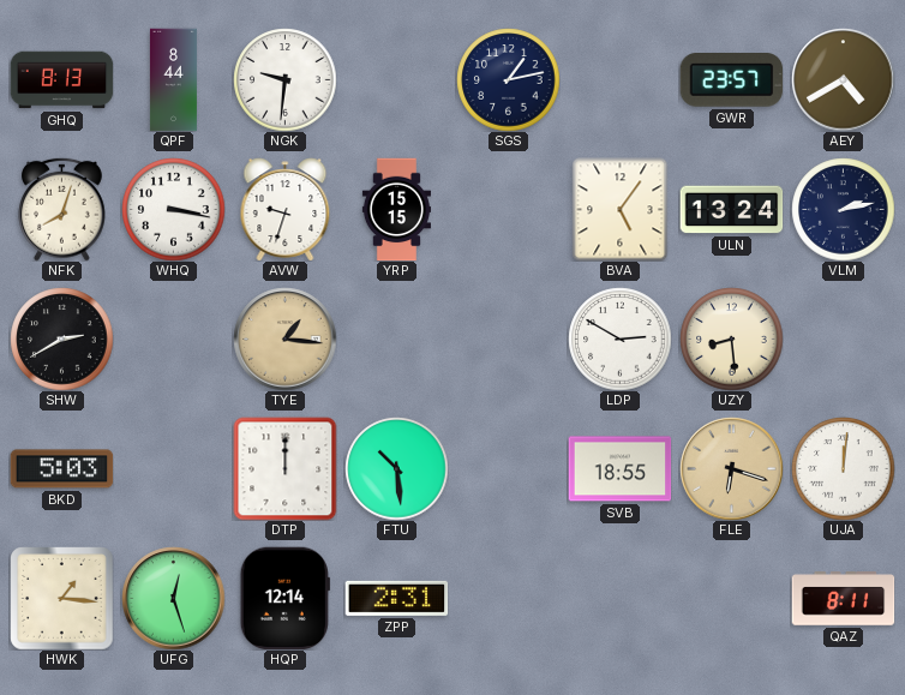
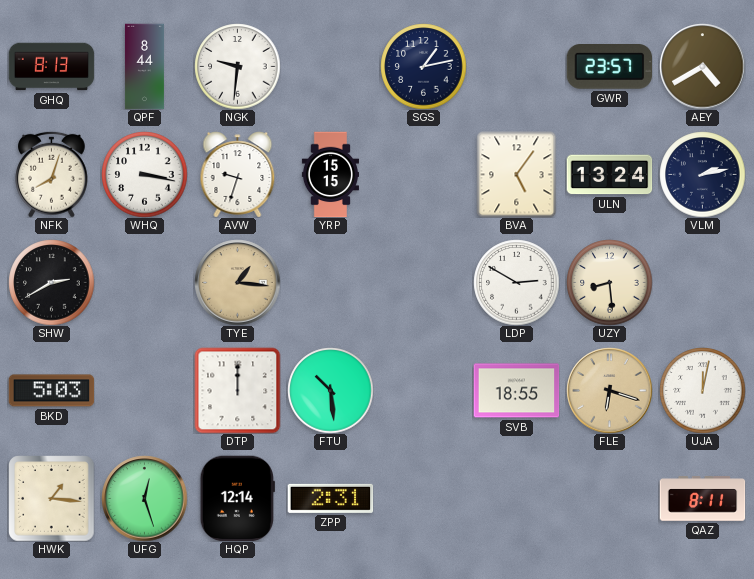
UJA: 12:01 -> 12:02 (702, 390)
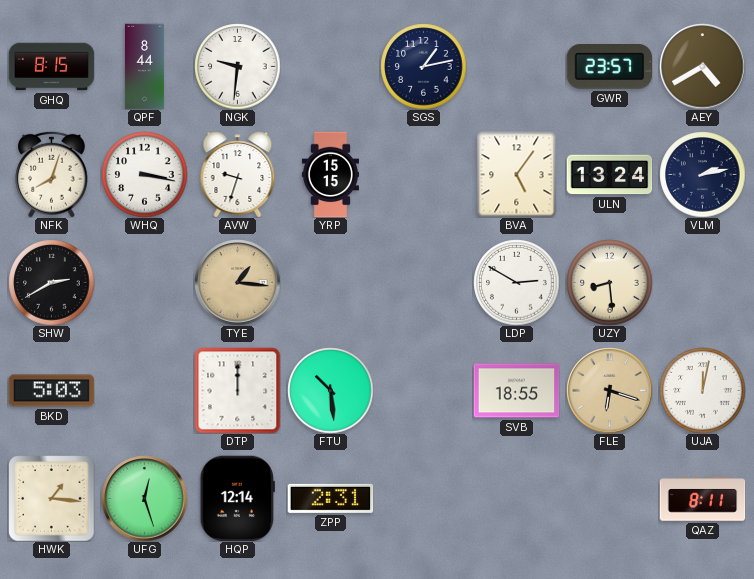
GHQ: 8:13 -> 8:15 (51, 67)
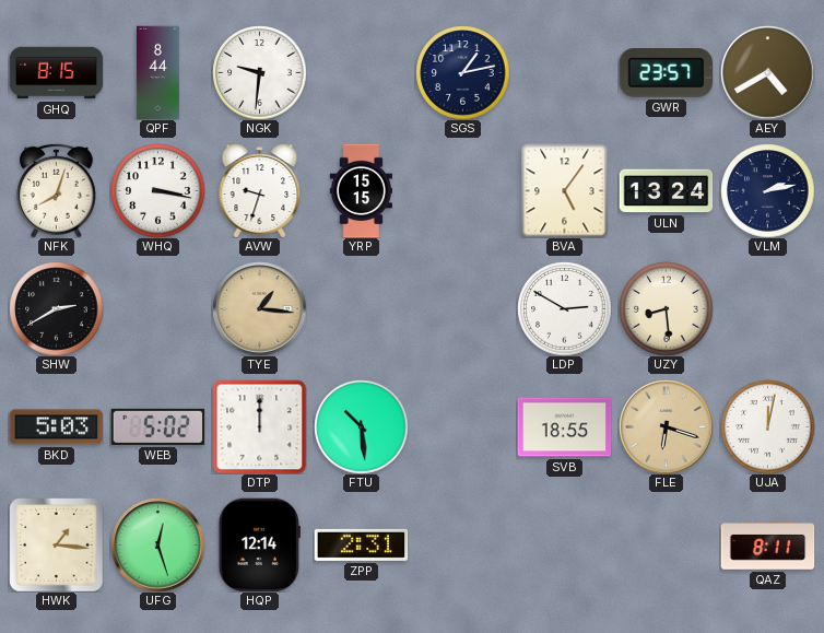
WEB: none -> 5:02 (157, 426)
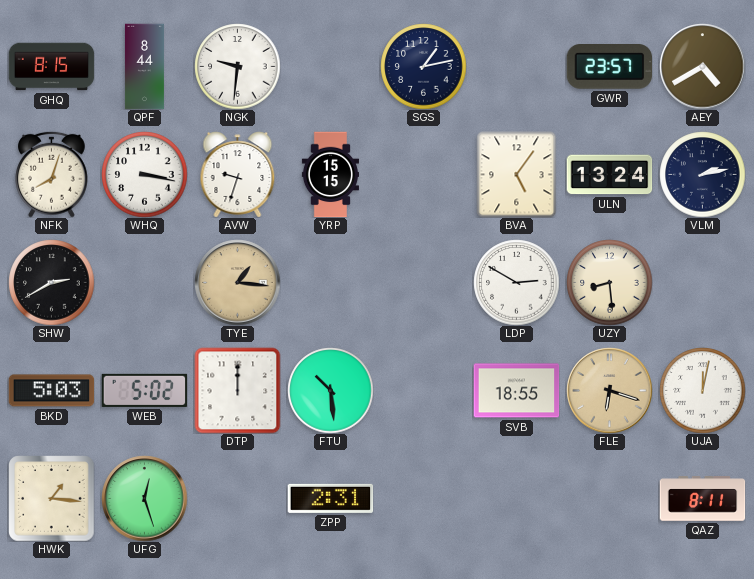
HQP: 12:14 -> none (259, 544)
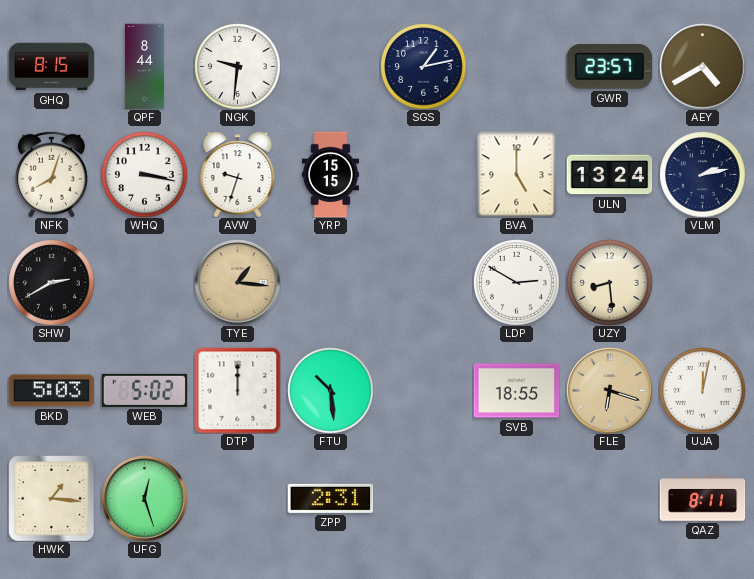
BVA: 5:06 -> 5:00 (517, 174)
